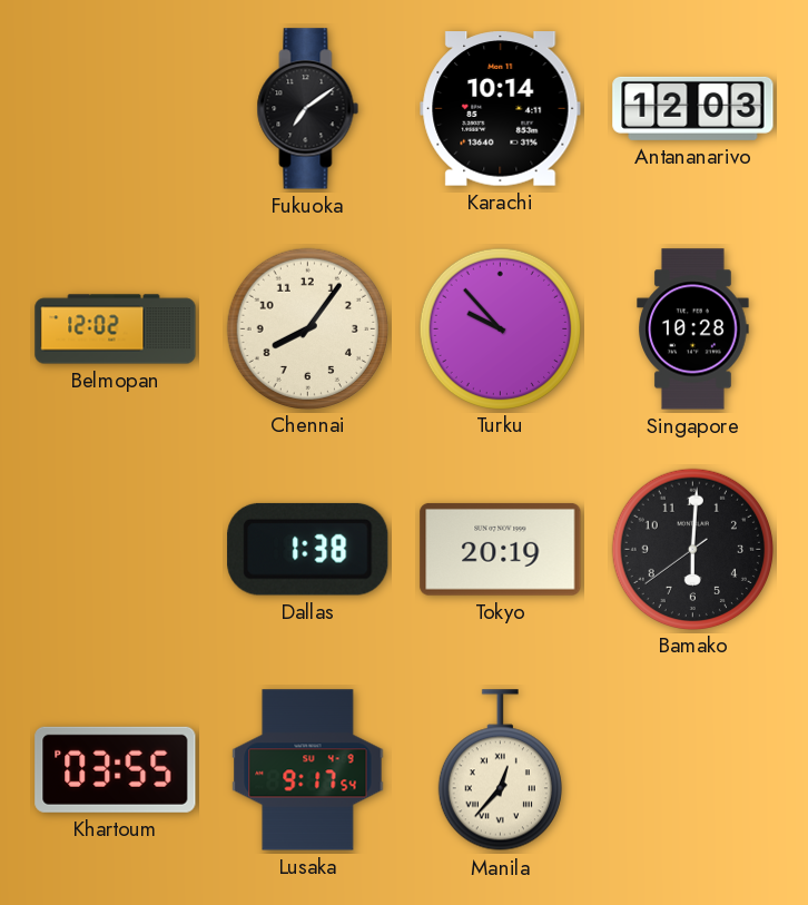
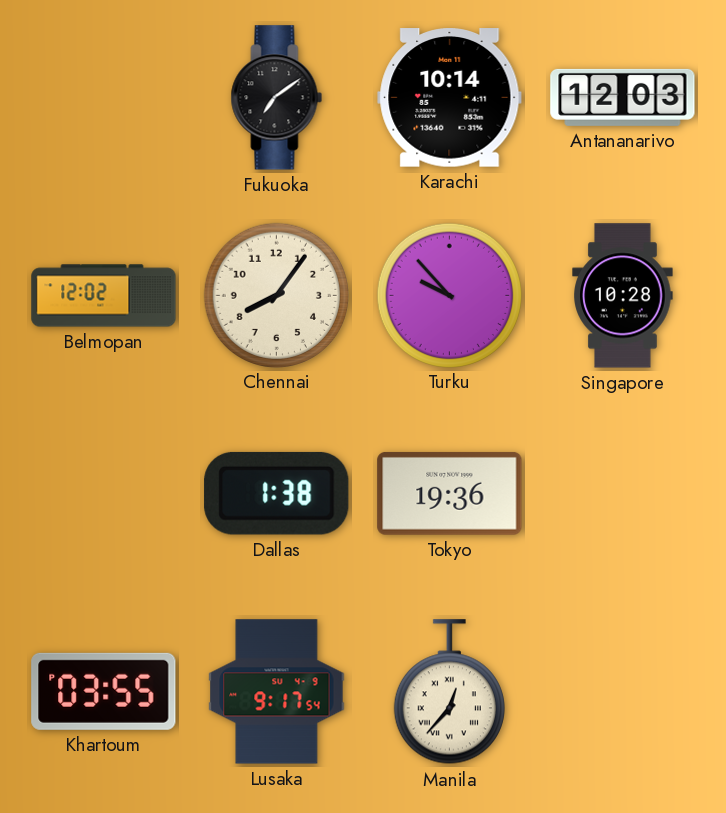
Tokyo: 20:19 -> 19:36 (450, 493)
Bamako: 6:00 -> none (692, 549)
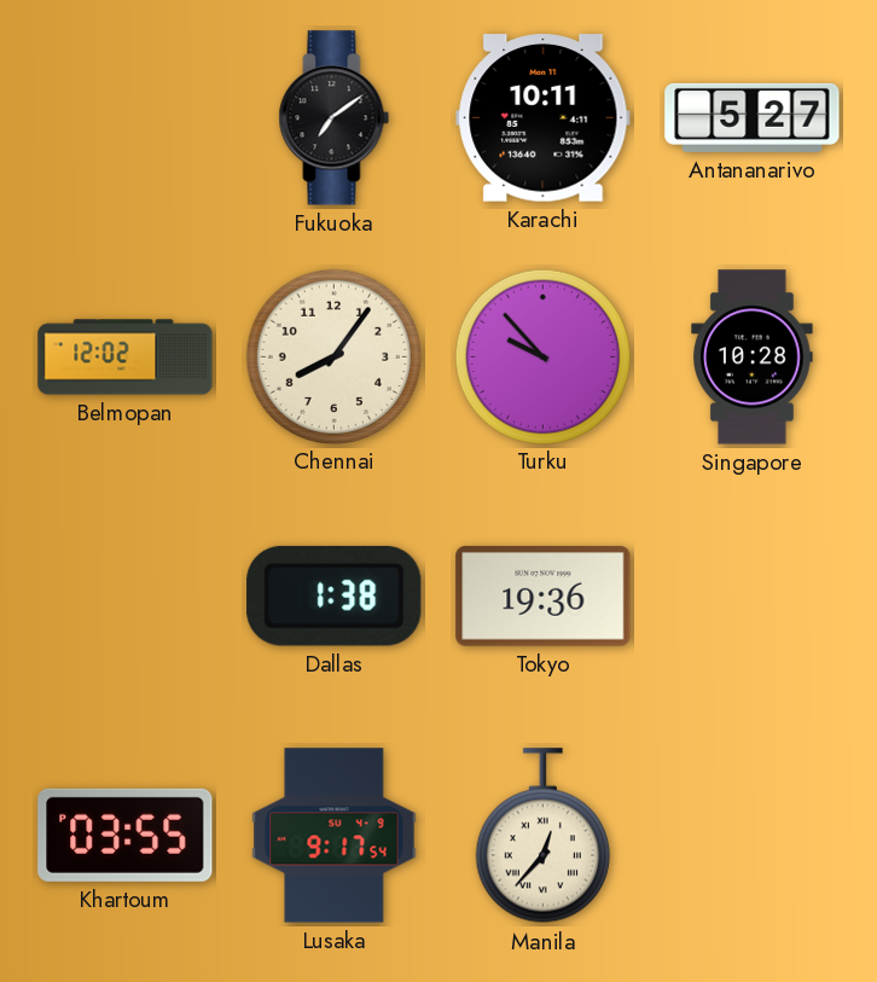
Karachi: 10:14 -> 10:11 (544, 118)
Antananarivo: 12:03 -> 5:27 (753, 117)
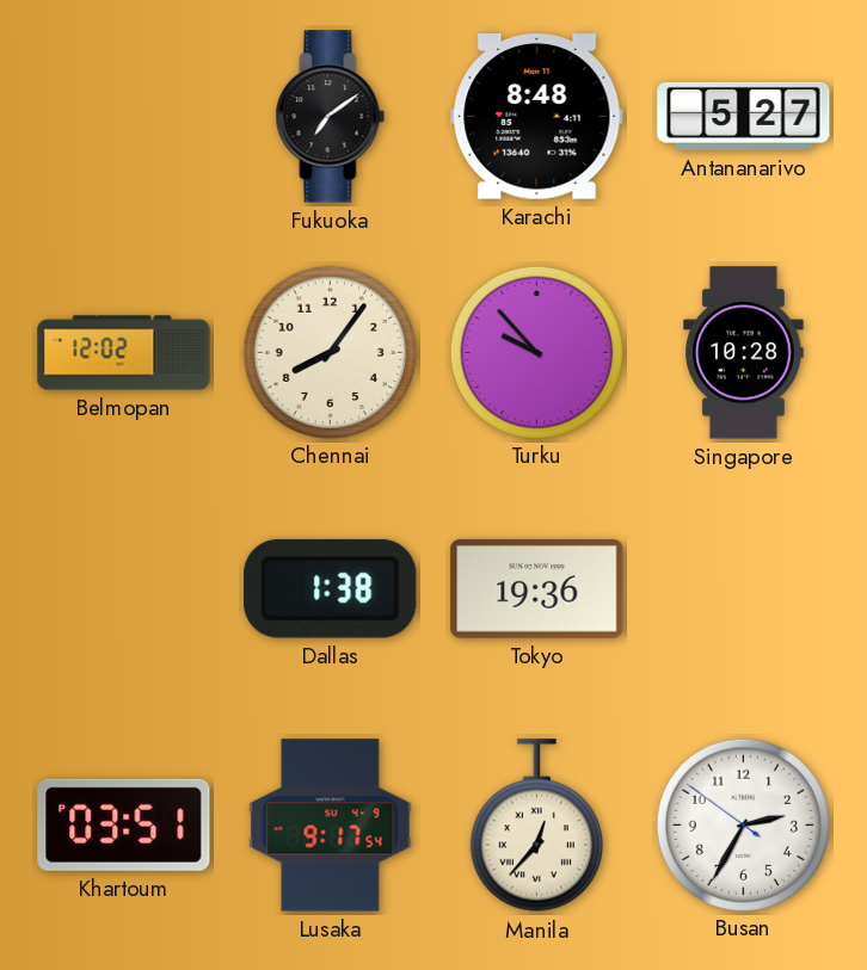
Karachi: 10:11 -> 8:48 (537, 117)
Khartoum: 03:55 -> 03:51 (124, 824)
Busan: none -> 2:34 (743, 824)
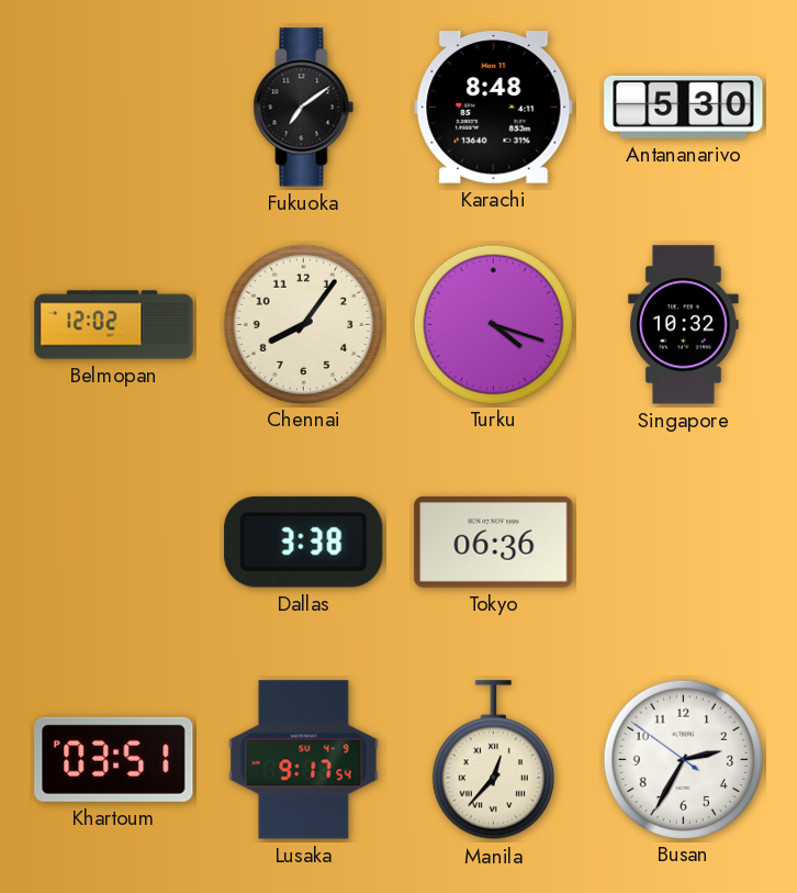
Antananarivo: 5:27 -> 5:30 (684, 107)
Turku: 9:53 -> 4:18 (493, 324)
Singapore: 10:28 -> 10:32 (684, 325)
Dallas: 1:38 -> 3:38 (304, 542)
Tokyo: 19:36 -> 06:36 (494, 542)
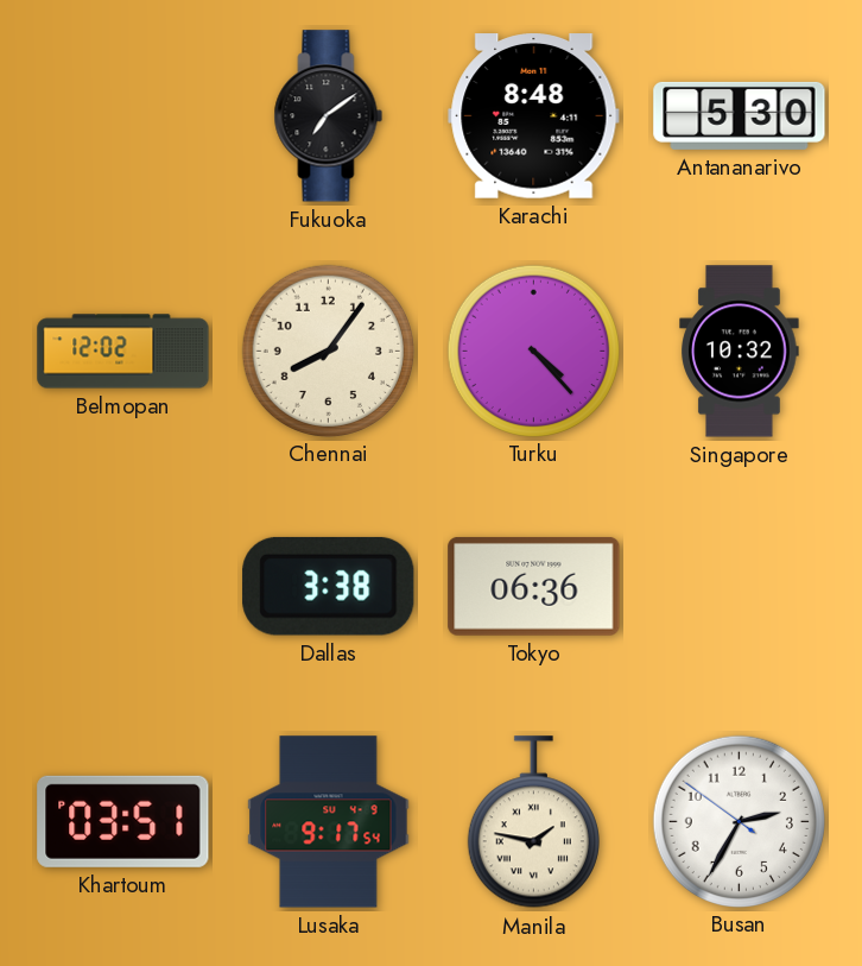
Turku: 4:18 -> 4:23 (533, 351)
Manila: 12:37 -> 1:47 (533, 822)
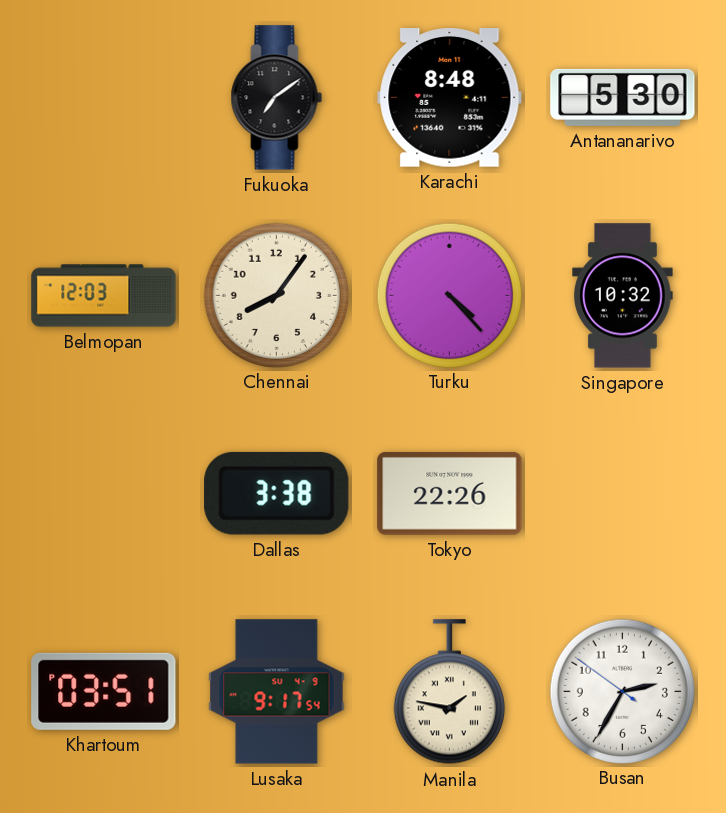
Belmopan: 12:02 -> 12:03 (104, 296)
Tokyo: 06:36 -> 22:26 (450, 493)
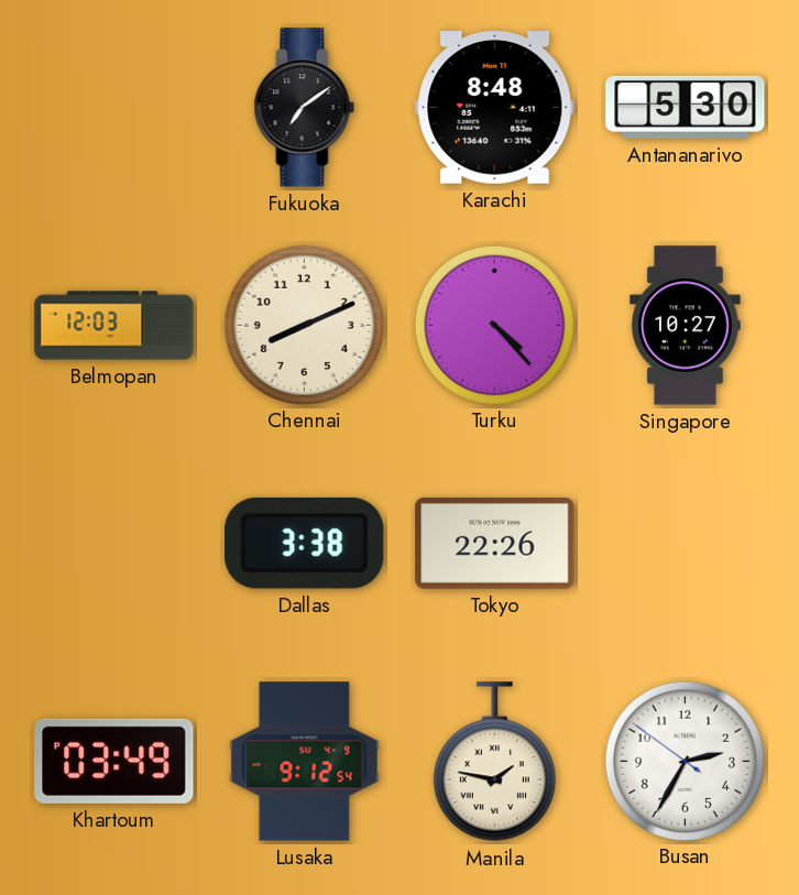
Chennai: 8:06 -> 8:11 (304, 325)
Singapore: 10:32 -> 10:27 (686, 326)
Khartoum: 03:51 -> 03:49 (114, 761)
Lusaka: 9:17 -> 9:12 (305, 762)
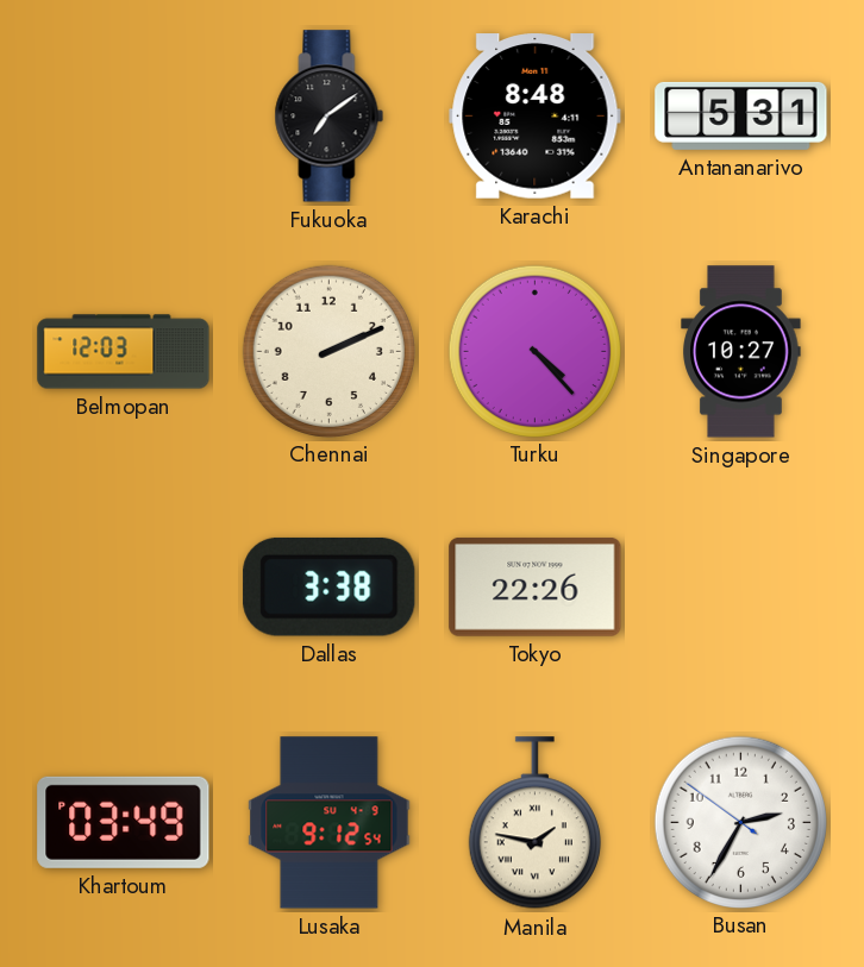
Antananarivo: 5:30 -> 5:31 (741, 115)
Chennai: 8:11 -> 2:11 (328, 351)
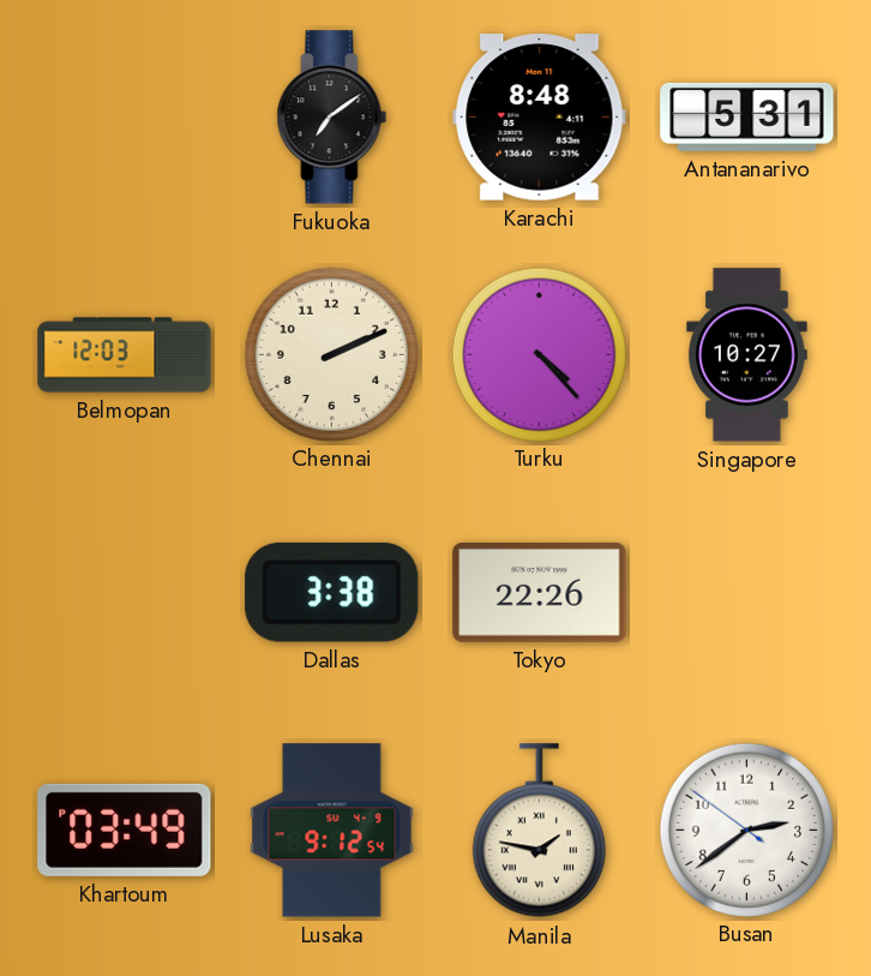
Busan: 2:34 -> 2:38 (746, 830)
